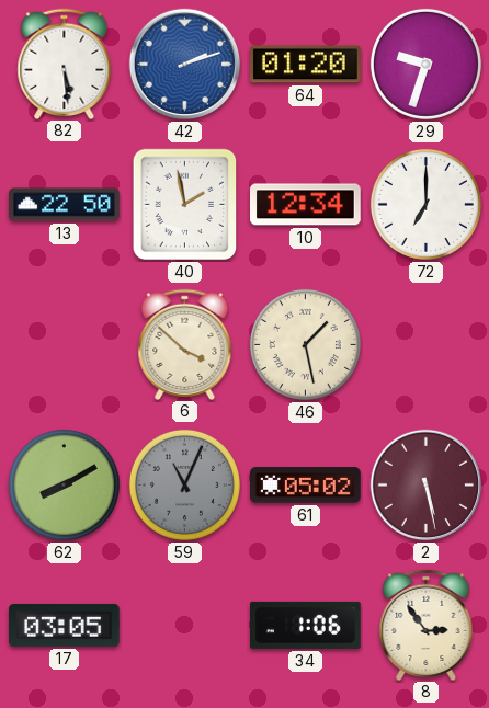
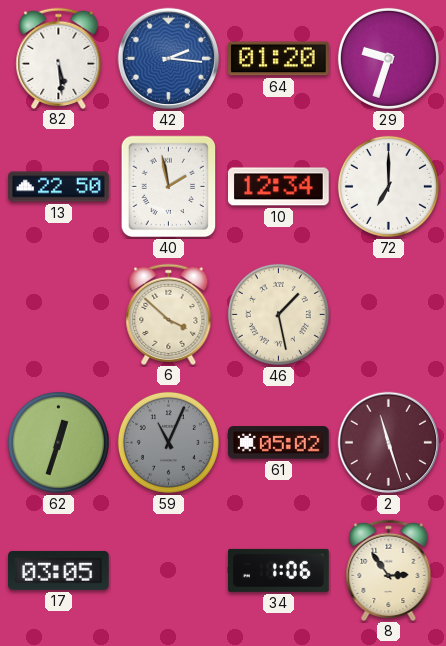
42: 2:12 -> 2:16 (169, 59)
62: 8:10 -> 12:33 (58, 442)
2: 5:28 -> 11:27 (389, 443)
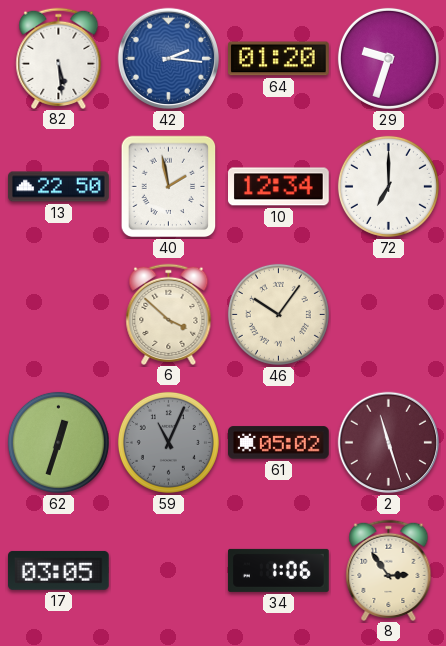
46: 1:28 -> 10:06 (278, 314)
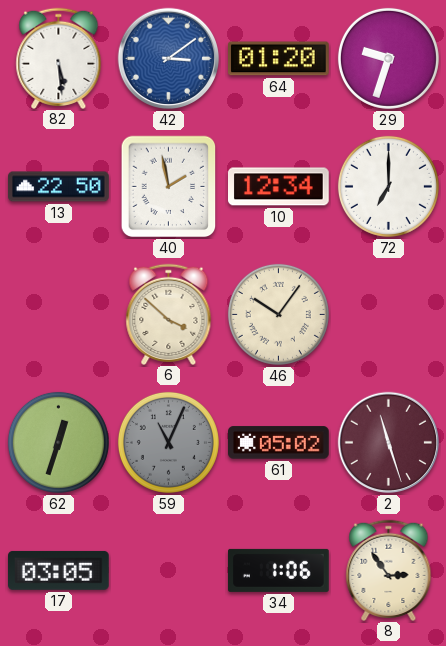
42: 2:16 -> 3:09 (169, 59)
